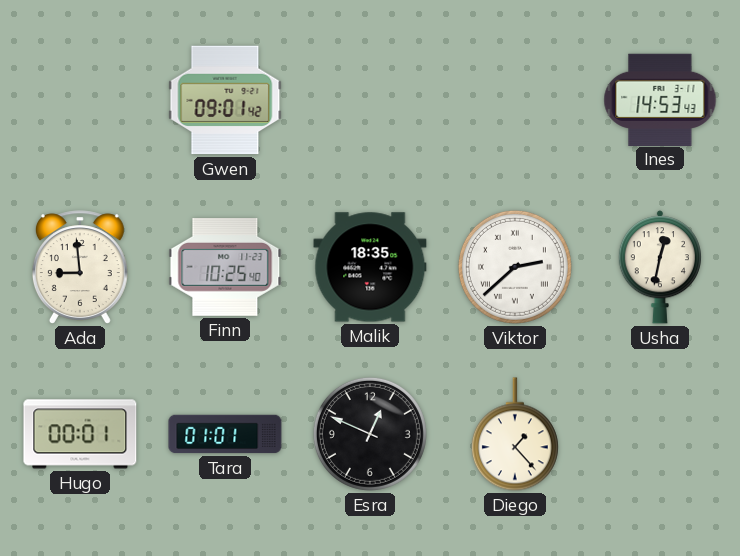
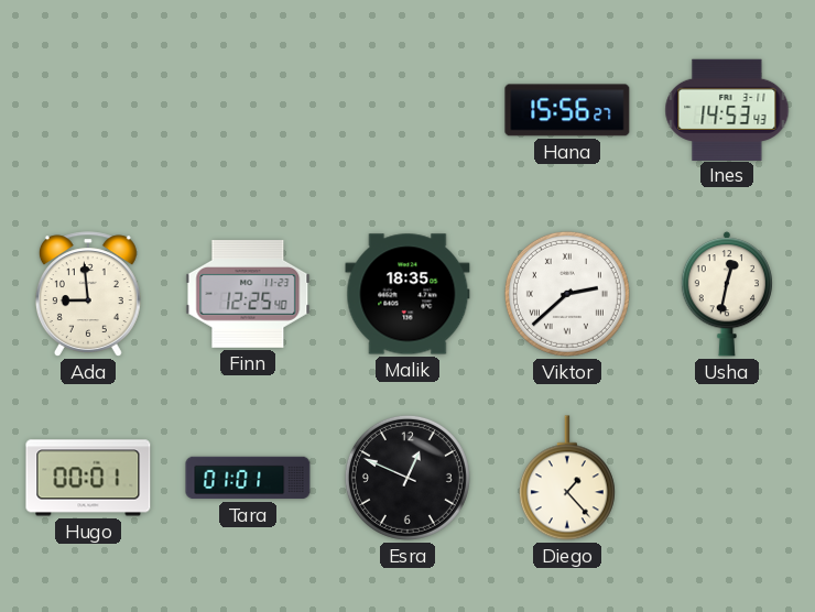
Gwen: 09:01 -> none (225, 100)
Hana: none -> 15:56 (567, 110)
Finn: 10:25 -> 12:25 (248, 295)
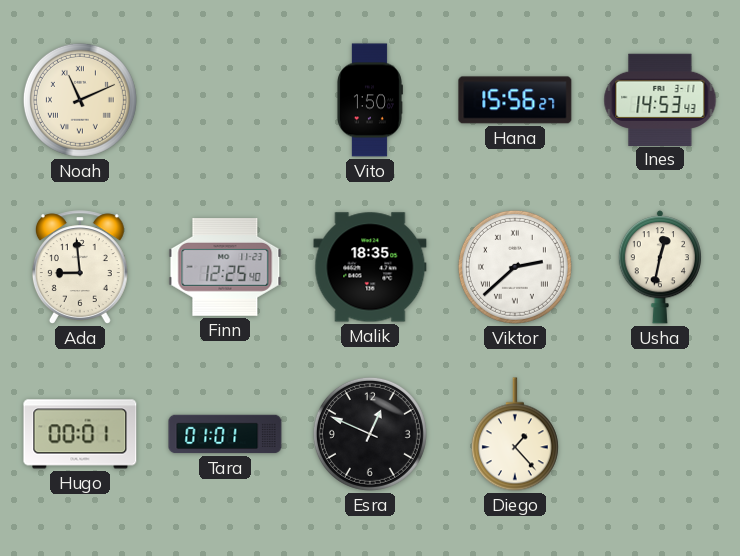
Noah: none -> 11:11 (80, 100)
Vito: none -> 1:50 (370, 100)
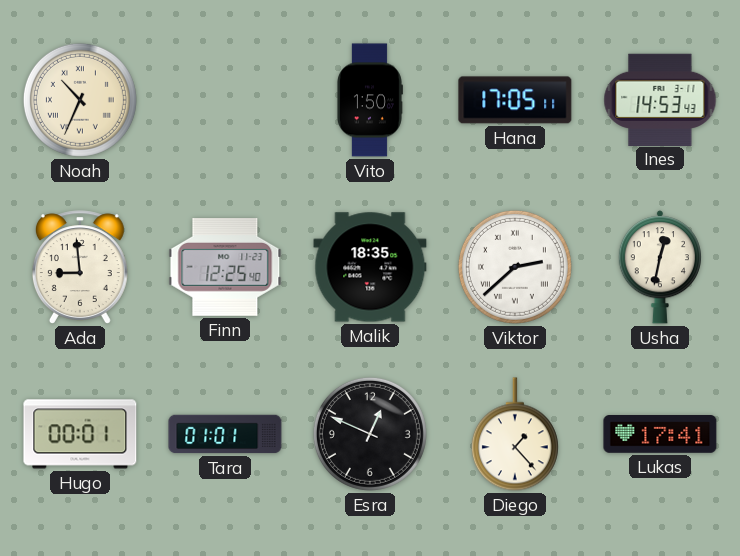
Noah: 11:11 -> 10:34 (80, 100)
Hana: 15:56 -> 17:05 (515, 100)
Lukas: none -> 17:41 (660, 435)
